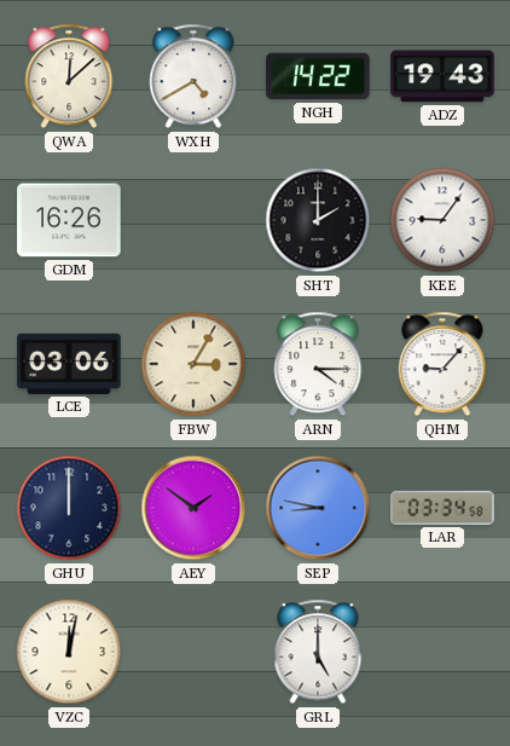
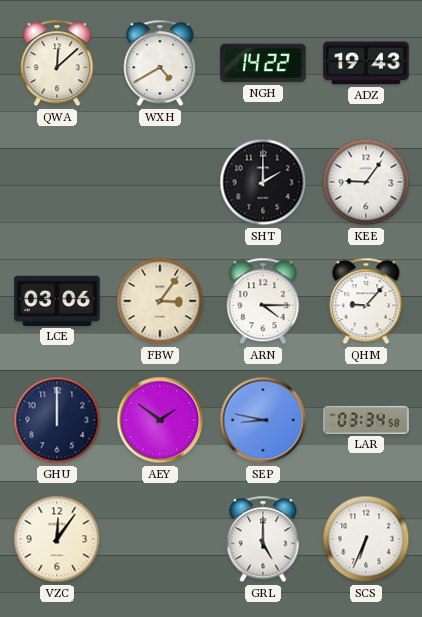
GDM: 16:26 -> none (69, 220)
FBW: 3:05 -> 3:06 (160, 301)
VZC: 12:02 -> 12:06 (57, 539)
SCS: none -> 6:34 (366, 539)
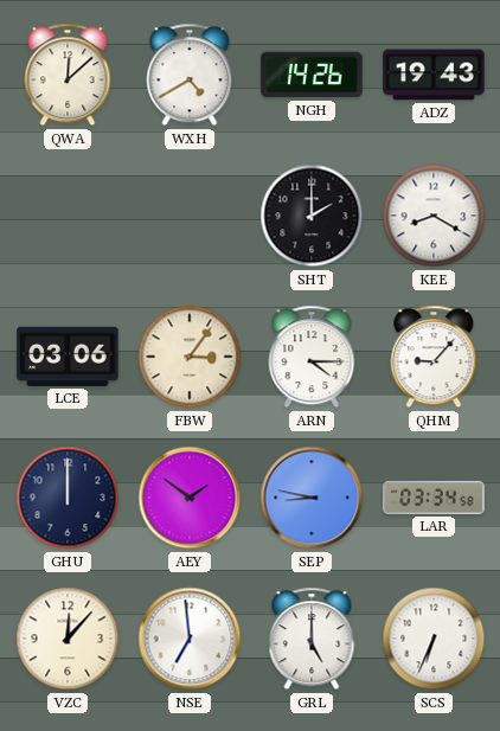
NGH: 14:22 -> 14:26 (312, 75)
KEE: 9:06 -> 8:20 (434, 216)
VZC: 12:06 -> 12:07 (68, 639)
NSE: none -> 6:59 (190, 639)
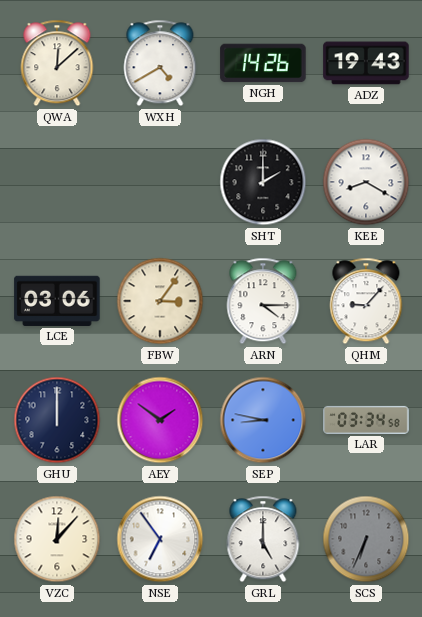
NSE: 6:59 -> 6:54 (160, 539)
SCS dial: white -> grey (366, 539)
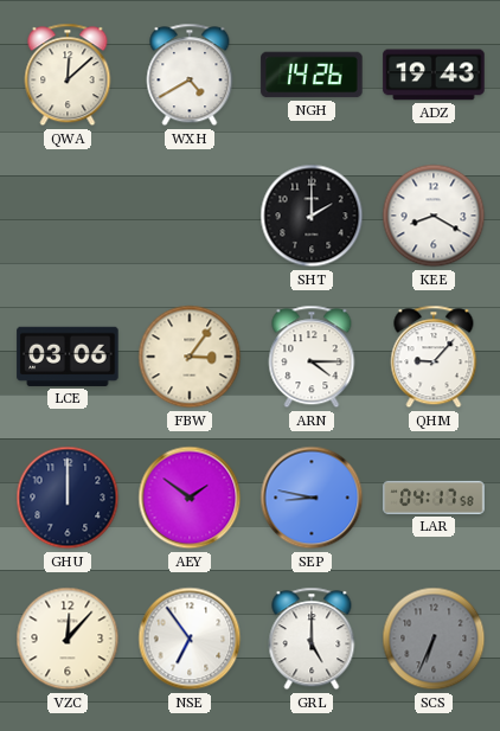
LAR: 03:34 -> 04:17 (434, 498)
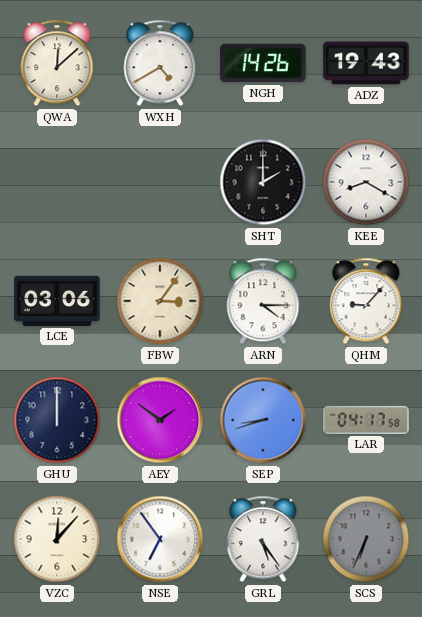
SEP: 8:47 -> 8:42 (263, 420)
GRL: 5:00 -> 5:24 (263, 539)
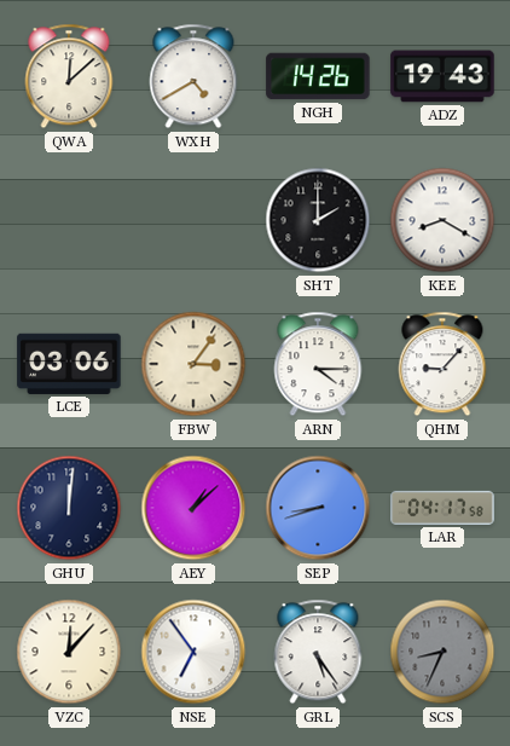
GHU: 12:00 -> 12:01 (69, 508)
AEY: 1:51 -> 1:08 (193, 508)
SCS: 6:34 -> 8:34 (442, 652)
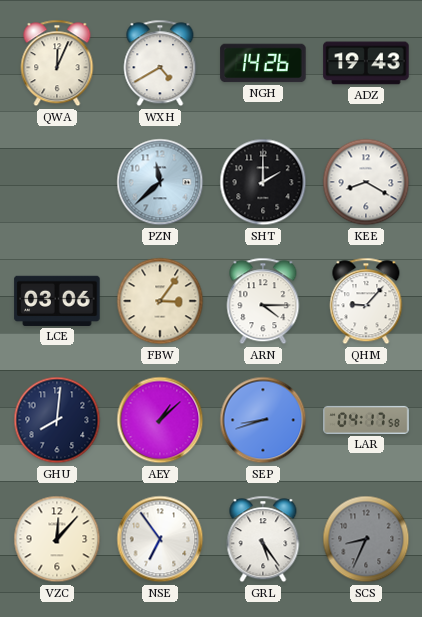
QWA: 12:08 -> 12:04 (57, 63)
PZN: none -> 11:38 (160, 182)
GHU: 12:01 -> 8:01 (57, 420)
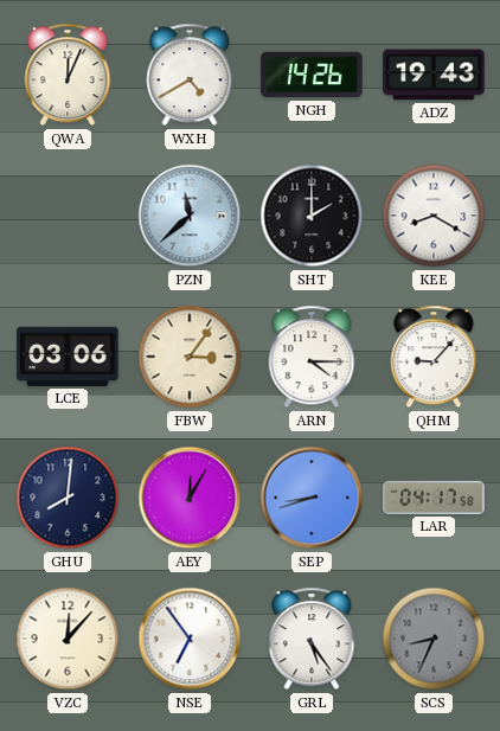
AEY: 1:08 -> 12:05 (190, 498)
